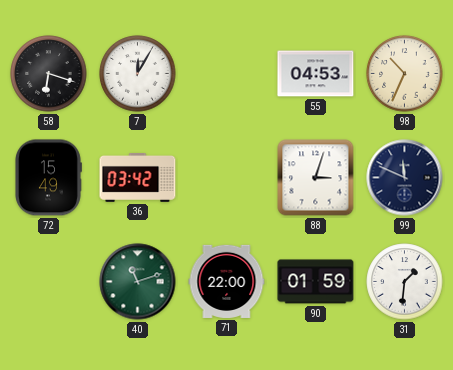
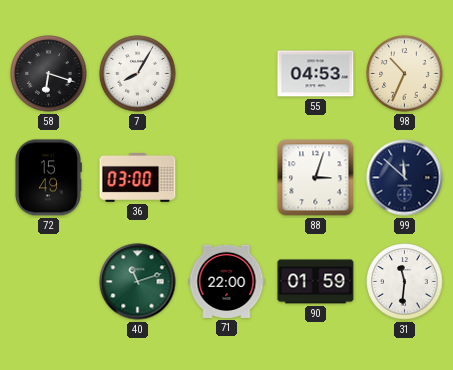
7: 12:05 -> 8:05 (138, 74)
36: 03:42 -> 03:00 (138, 177)
99: 11:49 -> 11:52 (405, 178)
31: 1:31 -> 11:31 (405, 282)
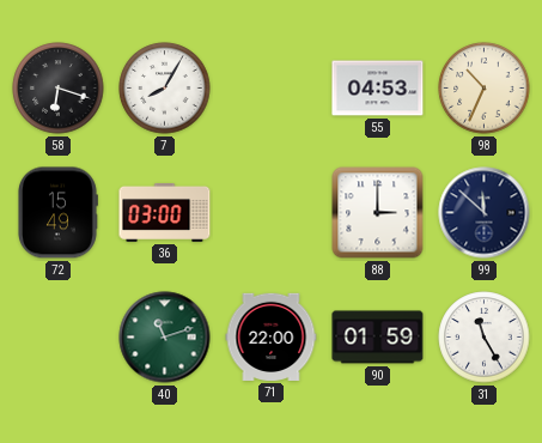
88: 3:03 -> 3:00 (378, 213)
31: 11:31 -> 11:25 (485, 338)
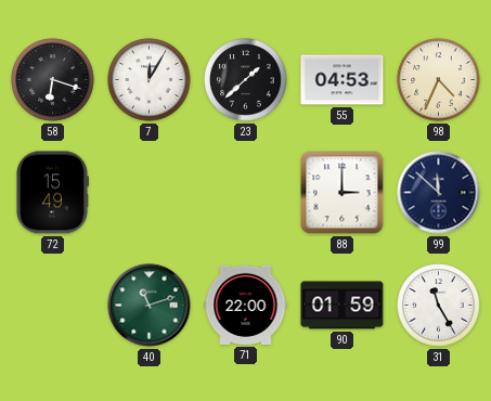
7: 8:05 -> 12:05 (150, 80)
23: none -> 1:38 (246, 80)
98: 10:34 -> 4:34 (439, 80)
36: 03:00 -> none (165, 212)
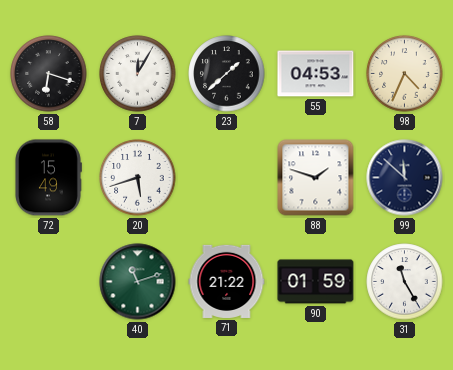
20: none -> 5:42 (138, 178)
88: 3:00 -> 1:48 (316, 178)
71: 22:00 -> 21:22 (227, 281)
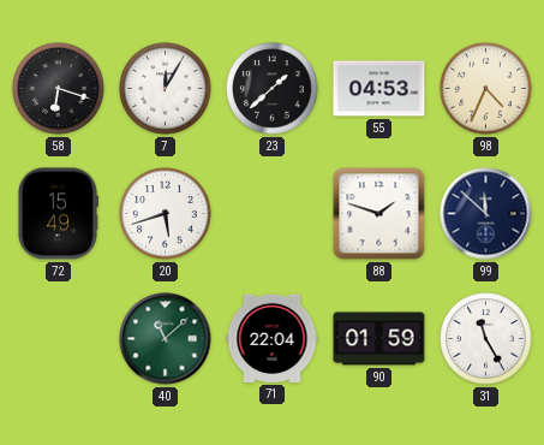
40: 11:12 -> 11:08 (166, 339)
71: 21:22 -> 22:04 (273, 338)
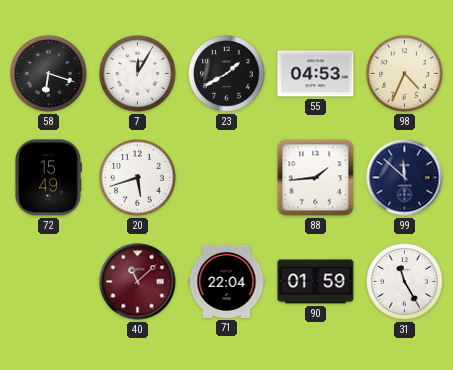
23: 1:38 -> 1:40 (227, 74)
88: 1:48 -> 1:44 (316, 178)
40 dial: green -> burgundy (138, 282)
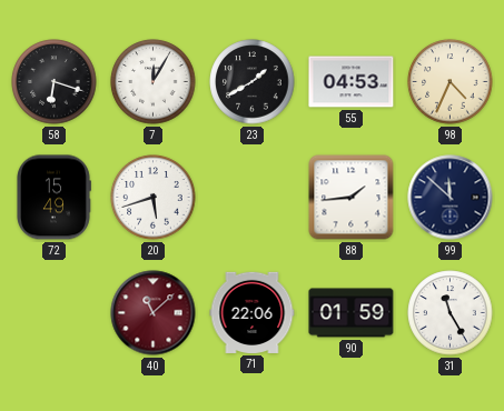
71: 22:04 -> 22:06 (253, 312)
